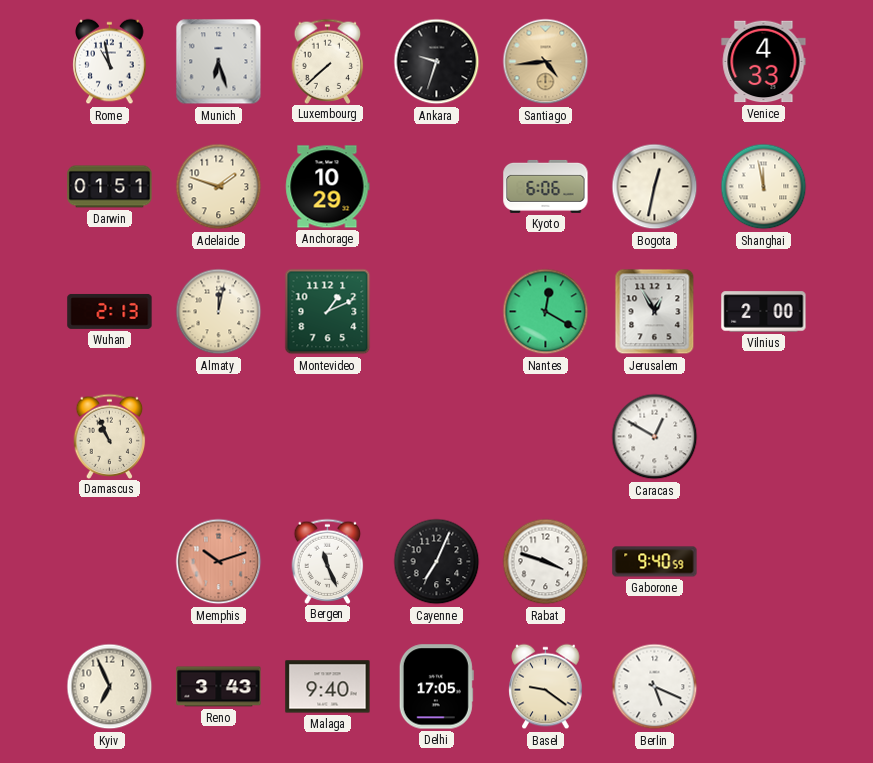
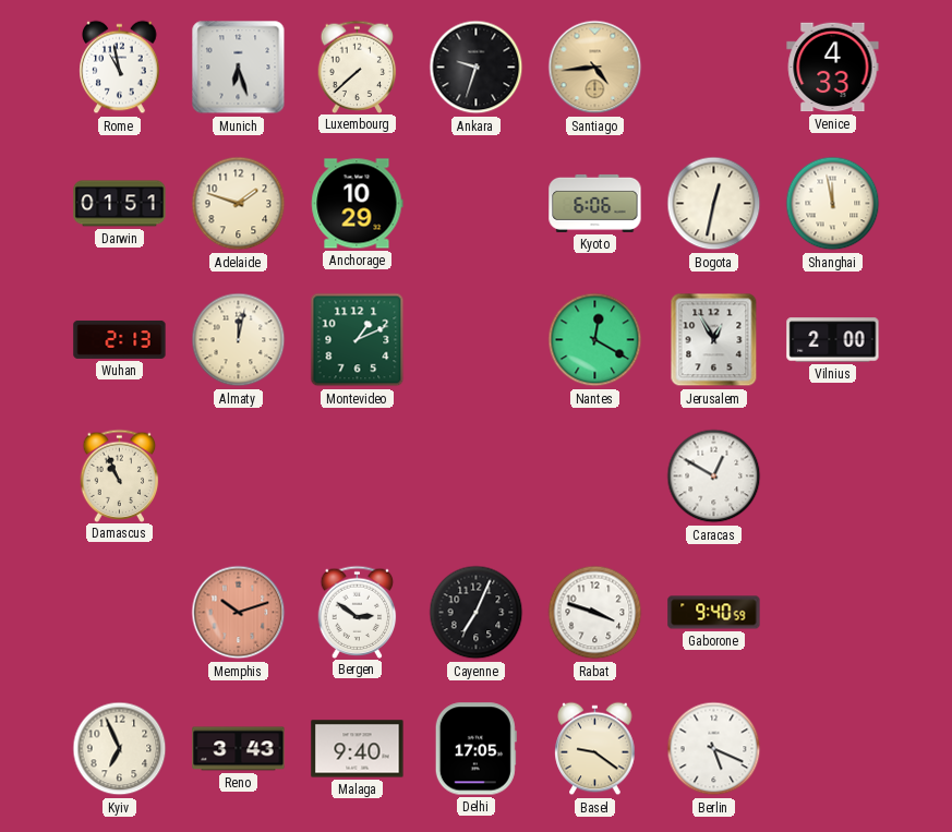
Bergen: 11:26 -> 2:51 (358, 612)
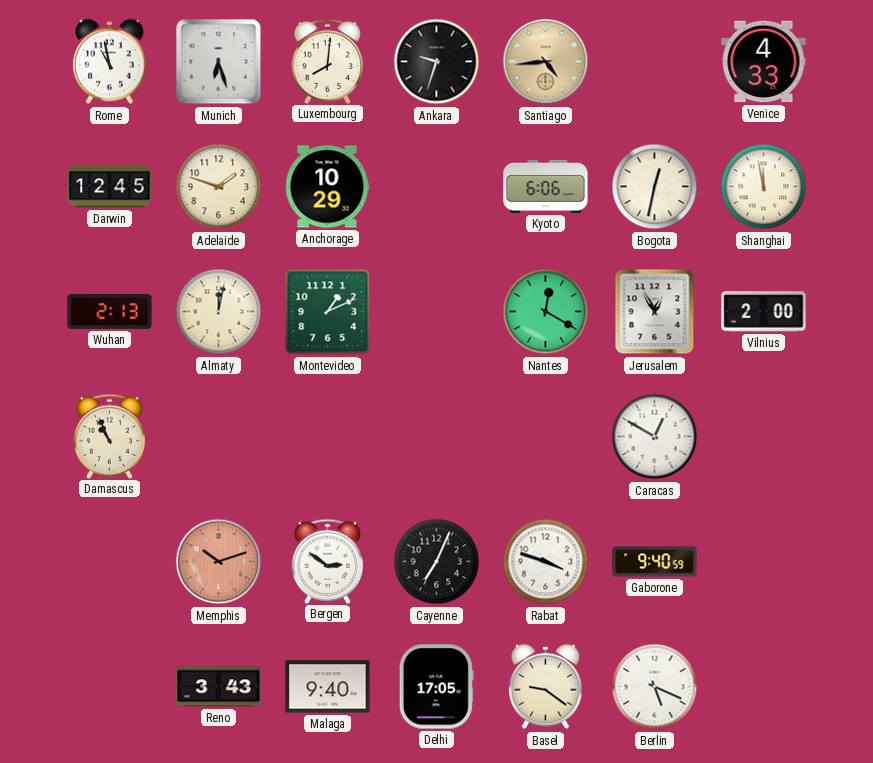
Luxembourg: 7:38 -> 8:01 (328, 61)
Darwin: 01:51 -> 12:45 (110, 187)
Kyiv: 6:56 -> none (120, 749)
